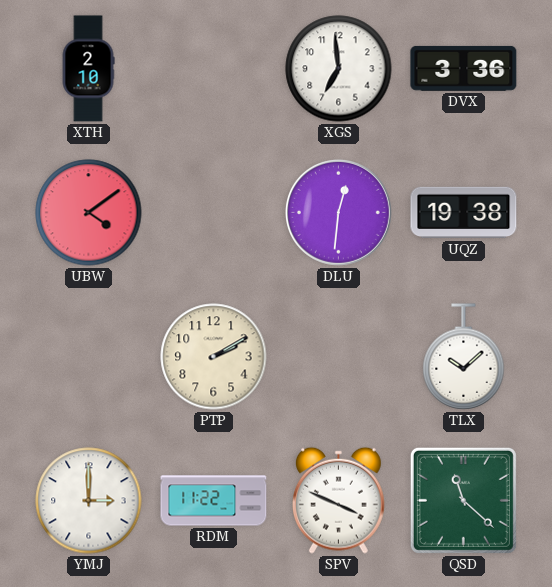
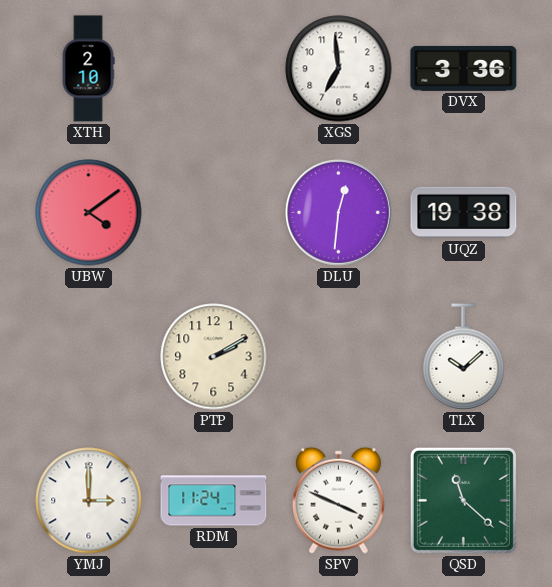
RDM: 11:22 -> 11:24 (214, 501)
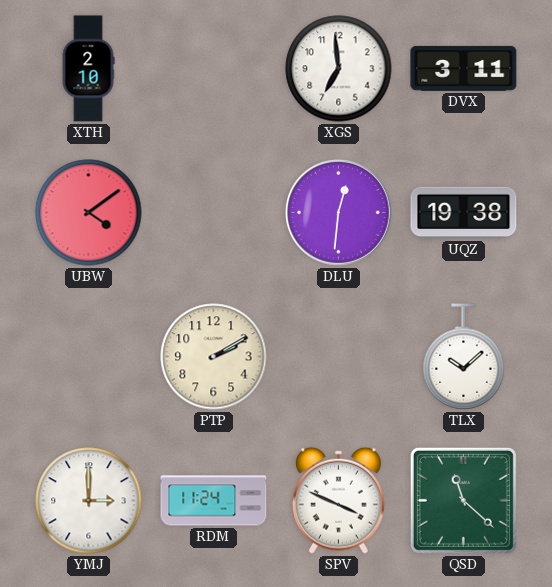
DVX: 3:36 -> 3:11 (464, 68)
